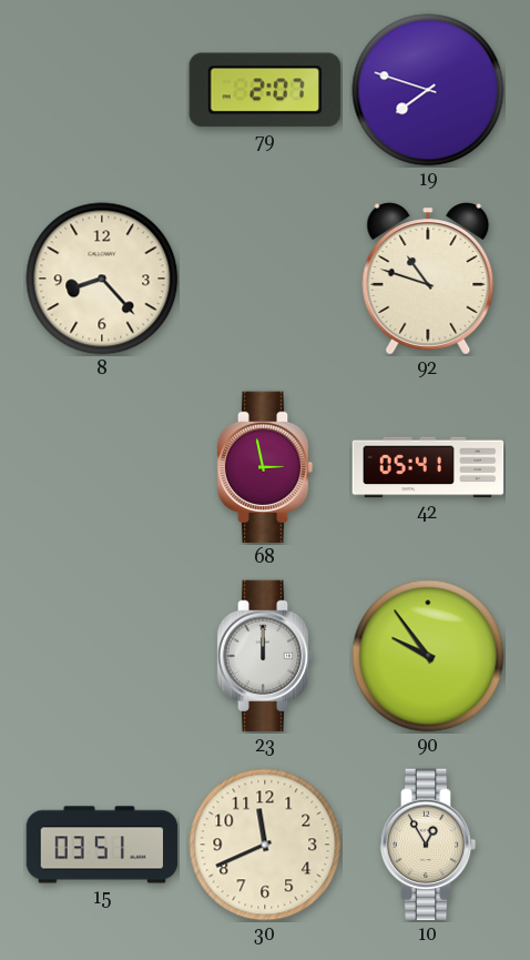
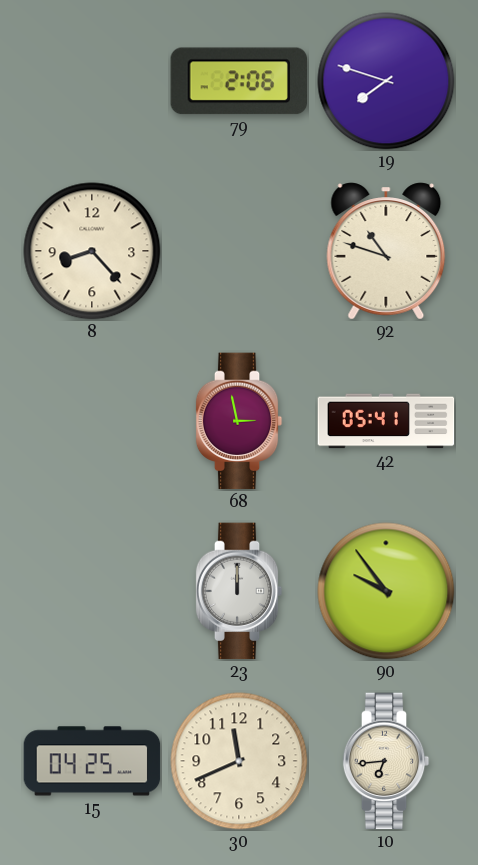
79: 2:07 -> 2:06 (238, 81)
15: 03:51 -> 04:25 (92, 761)
10: 12:55 -> 6:44 (386, 761)
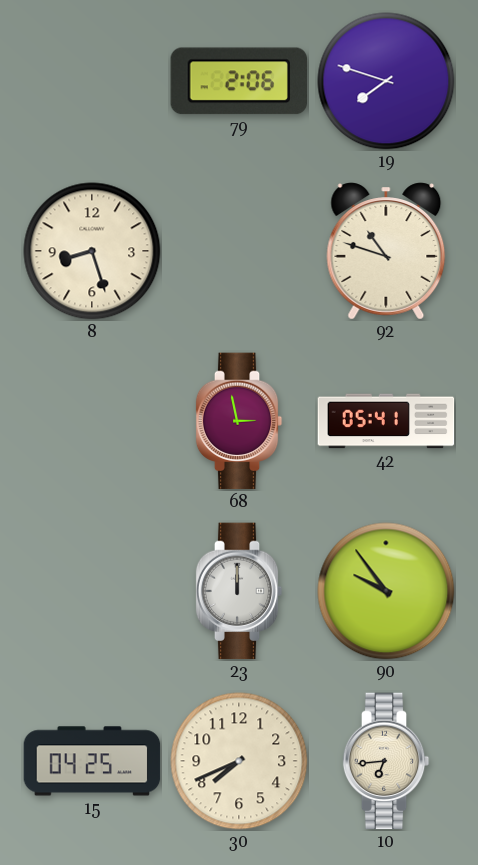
8: 8:23 -> 8:27 (92, 251)
30: 11:41 -> 7:41 (239, 761)
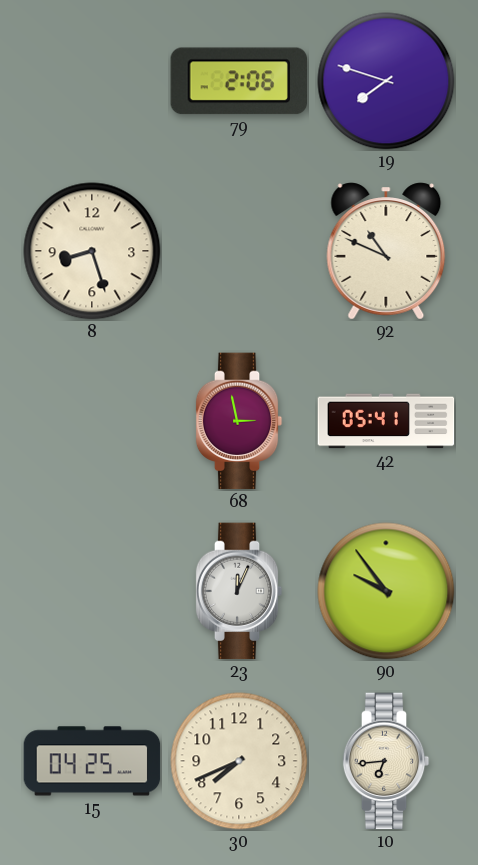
92: 10:48 -> 10:49 (386, 251)
23: 12:00 -> 12:04 (239, 591)
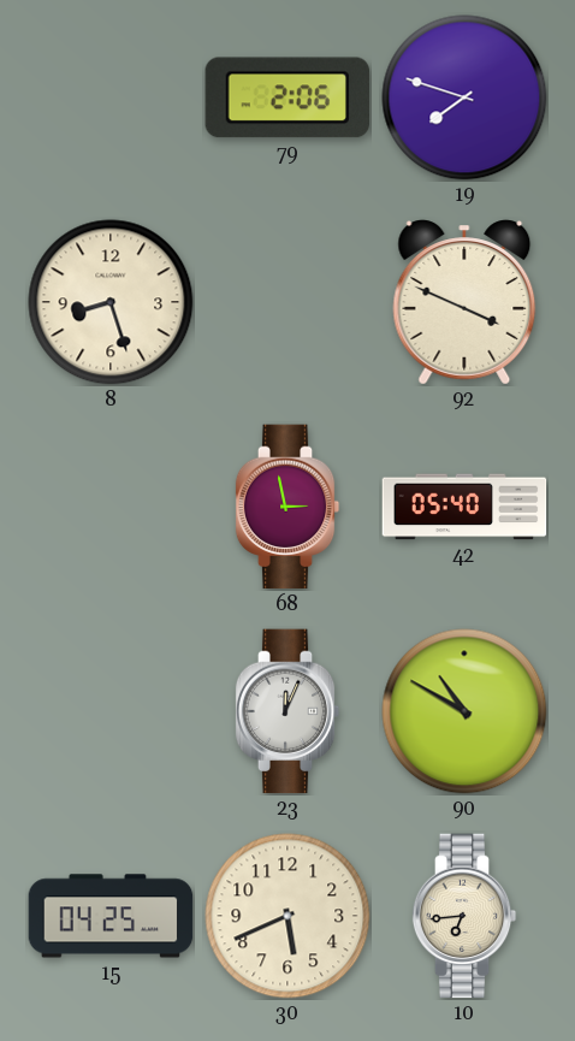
92: 10:49 -> 3:49 (464, 302)
42: 05:41 -> 05:40 (464, 507)
90: 9:54 -> 10:50 (464, 711)
30: 7:41 -> 5:41 (287, 916)
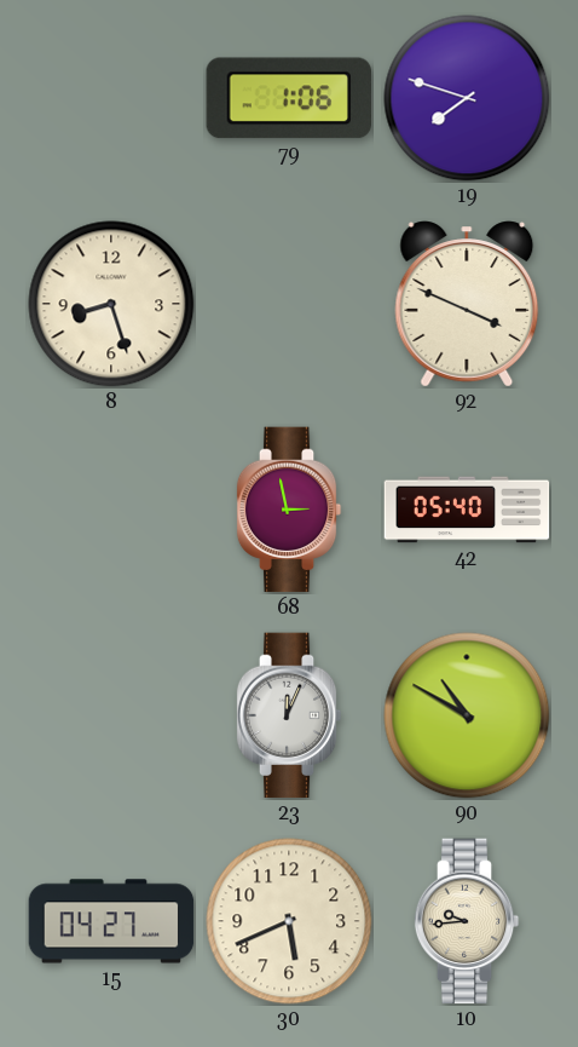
79: 2:06 -> 1:06 (288, 98)
15: 04:25 -> 04:27 (111, 921)
10: 6:44 -> 9:44 (467, 921)
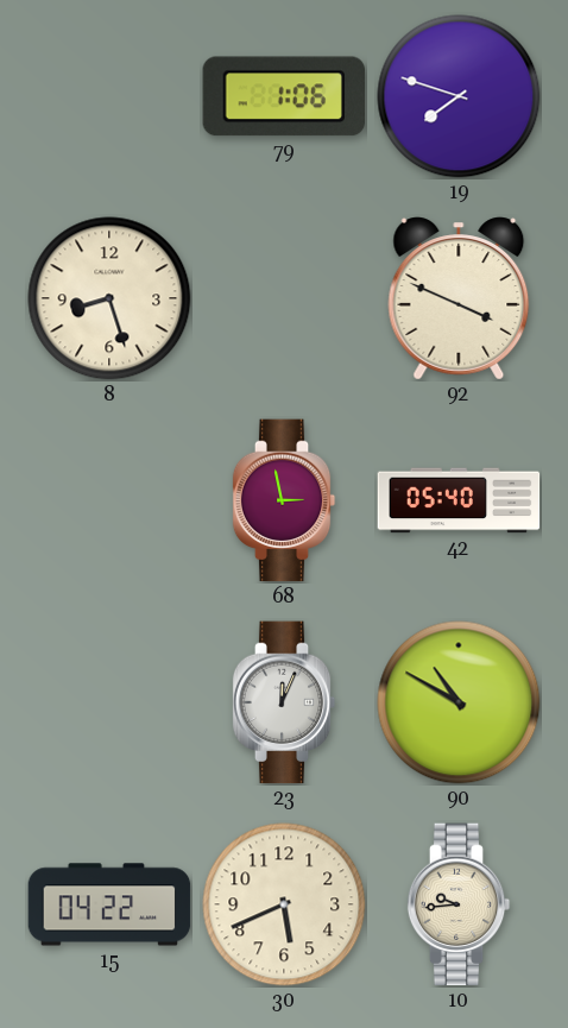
15: 04:27 -> 04:22 (109, 904)
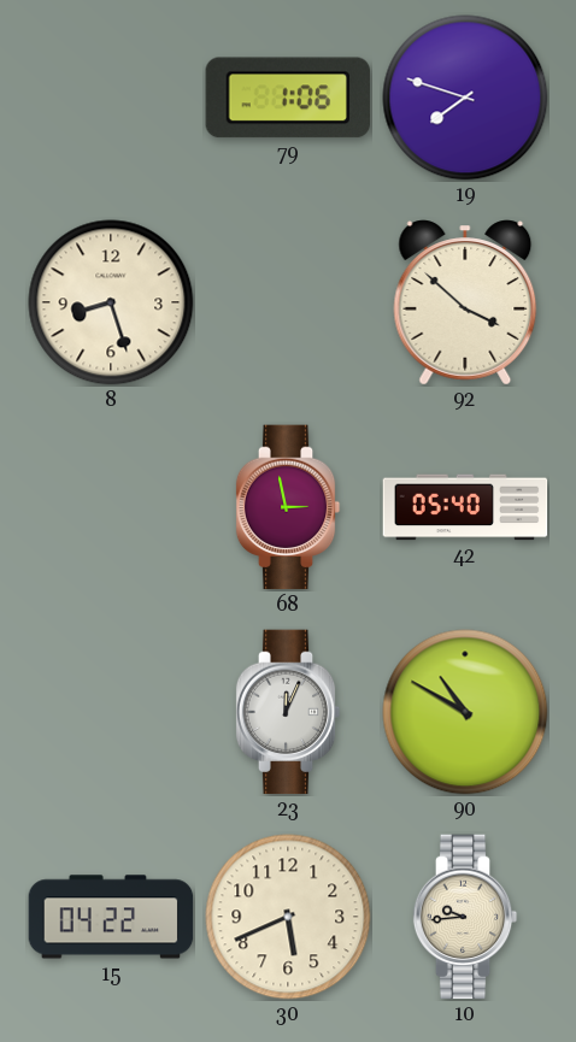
92: 3:49 -> 3:52 (465, 302)
